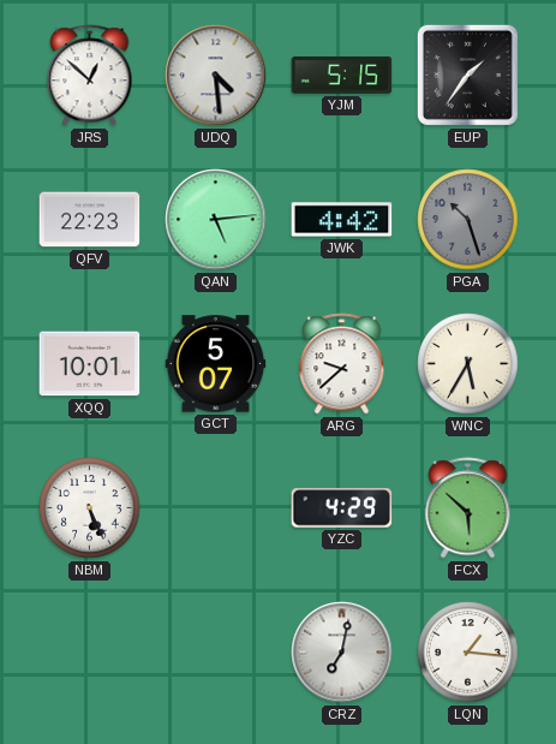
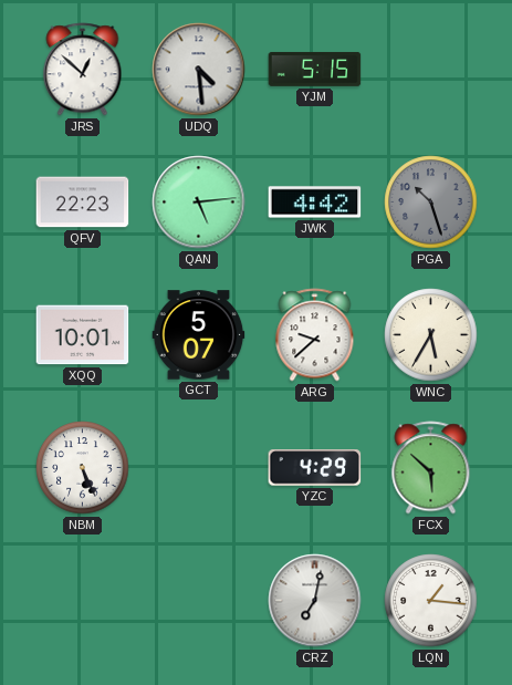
EUP: 1:36 -> none (467, 75)
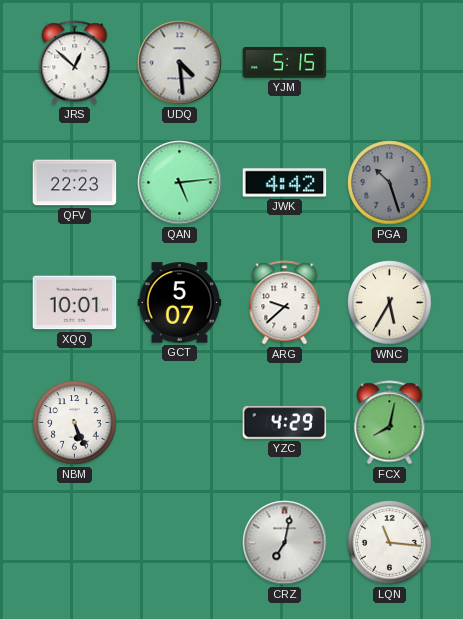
FCX: 5:52 -> 8:02 (390, 423)
LQN: 1:16 -> 11:16 (390, 543)
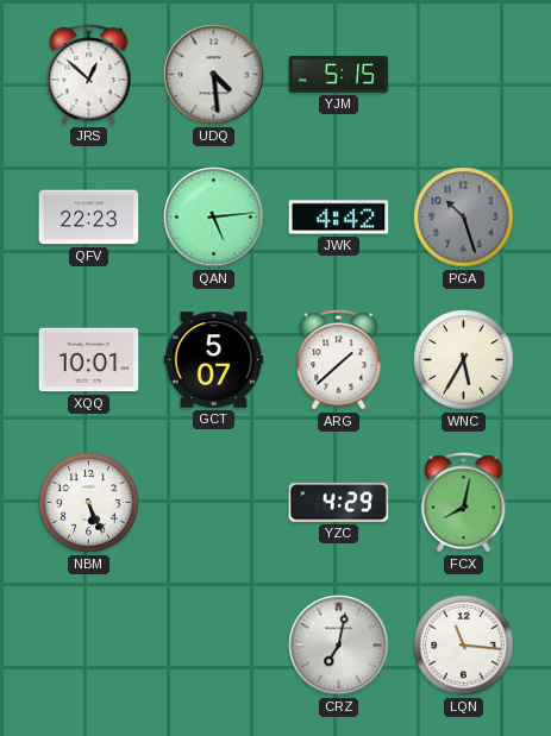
ARG: 9:38 -> 1:38 (339, 360)
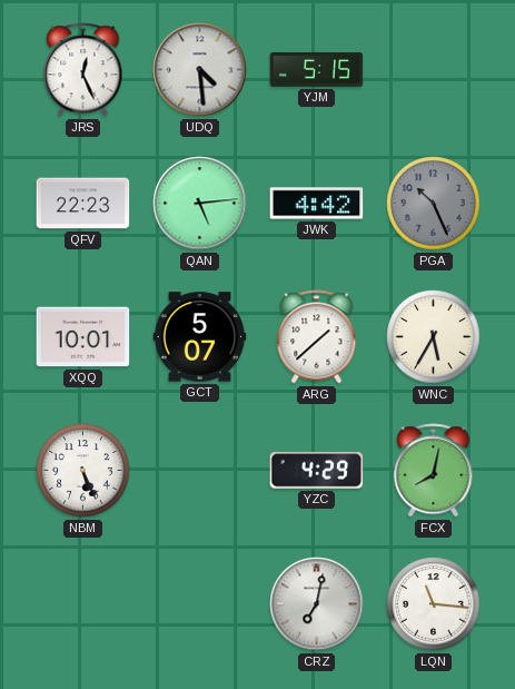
JRS: 12:52 -> 12:26 (83, 70)
PGA: 10:27 -> 10:26 (434, 204)
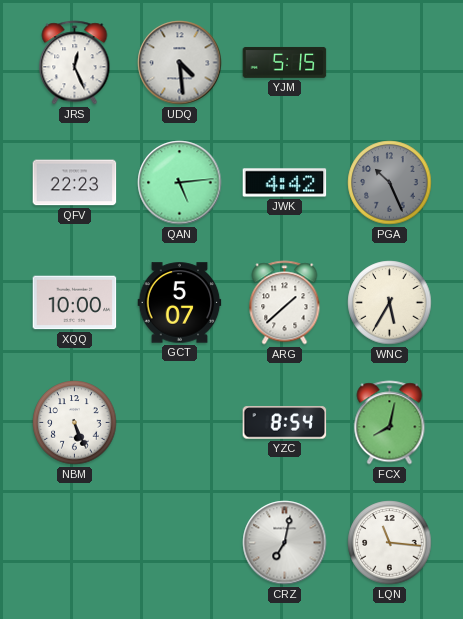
XQQ: 10:01 -> 10:00 (75, 303)
YZC: 4:29 -> 8:54 (285, 423)
